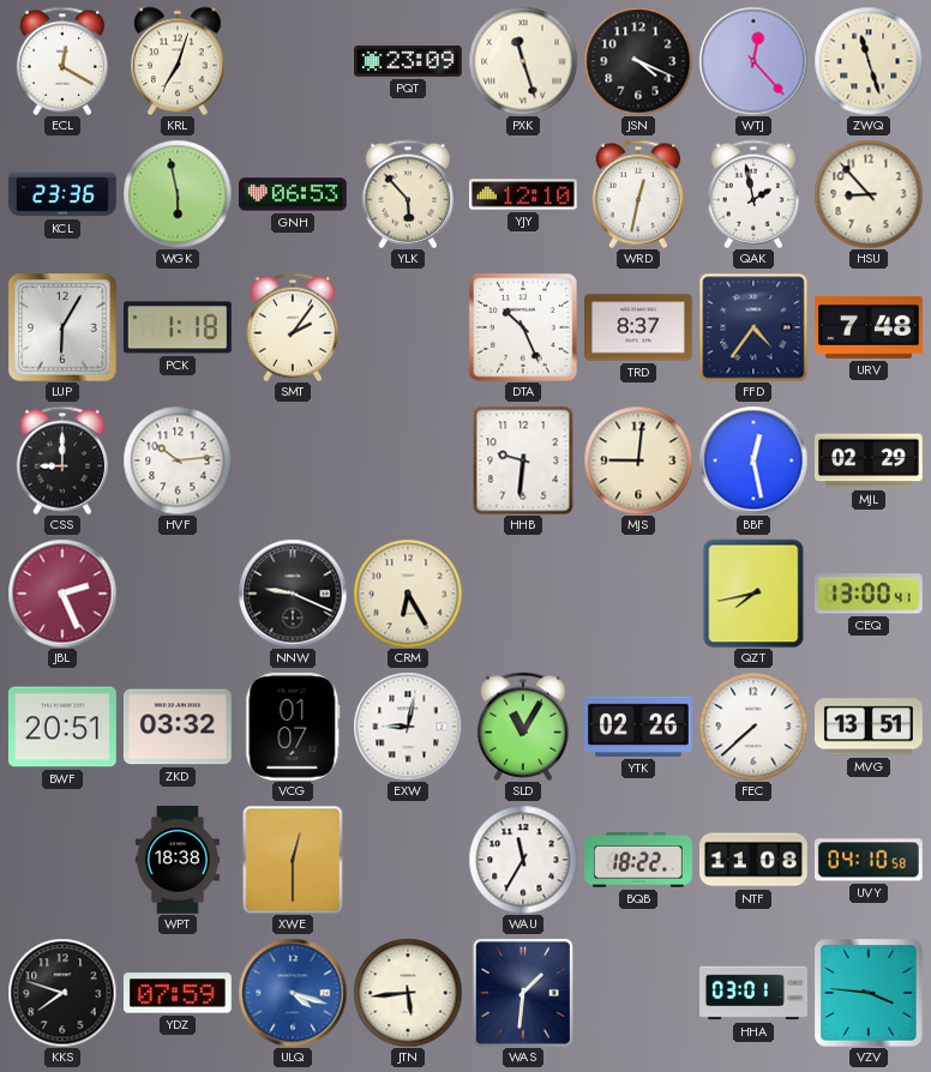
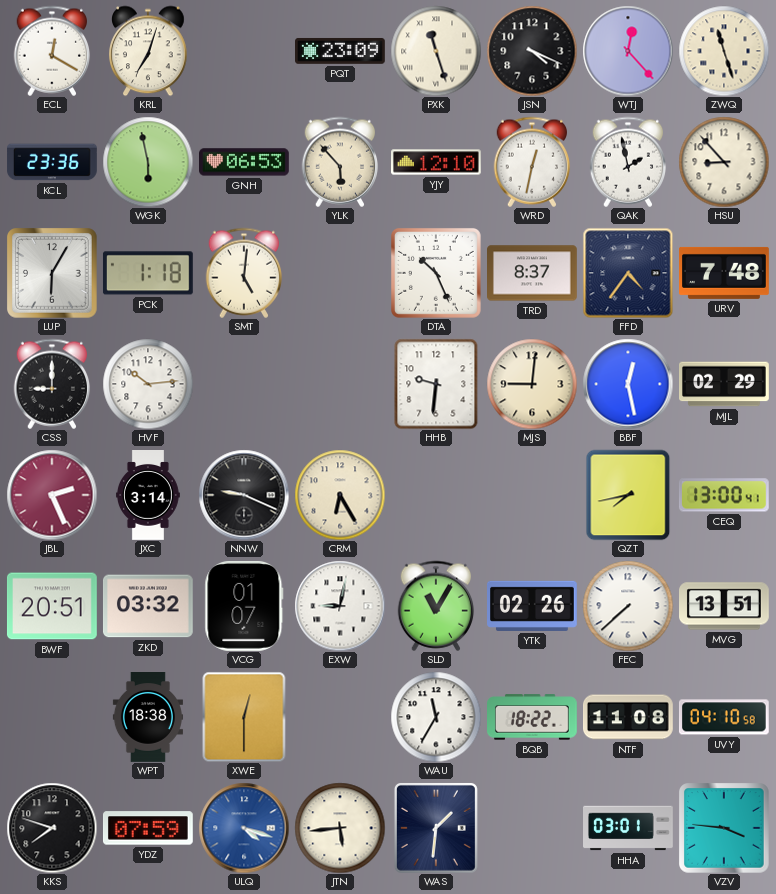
SMT: 2:06 -> 5:01 (244, 273)
JXC: none -> 3:14 (148, 496)
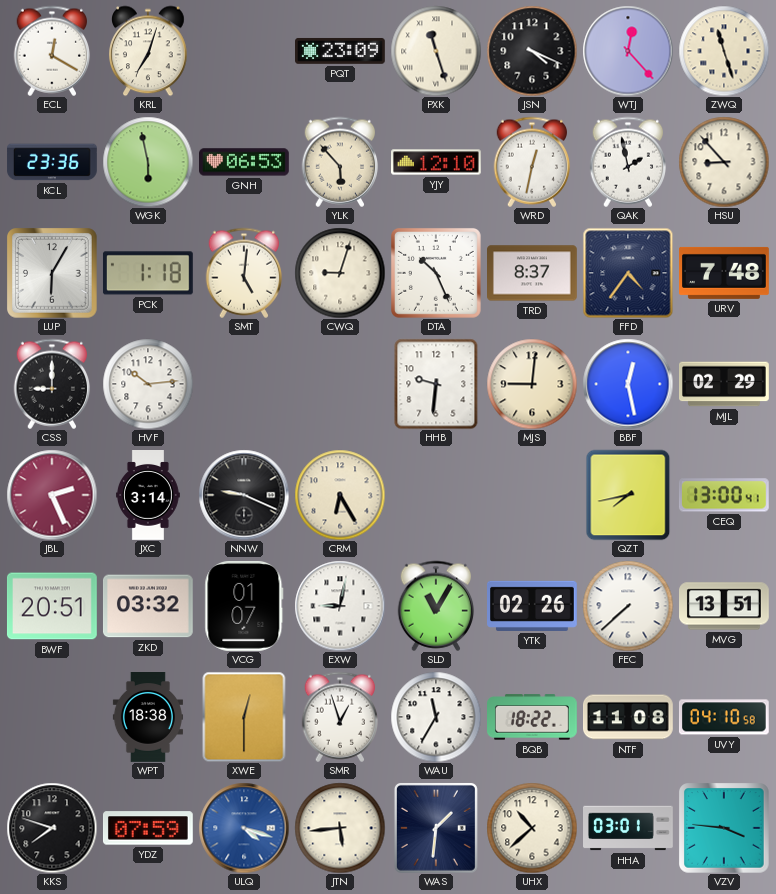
CWQ: none -> 9:03 (340, 273)
SMR: none -> 12:57 (340, 717)
UHX: none -> 10:38 (532, 828)
